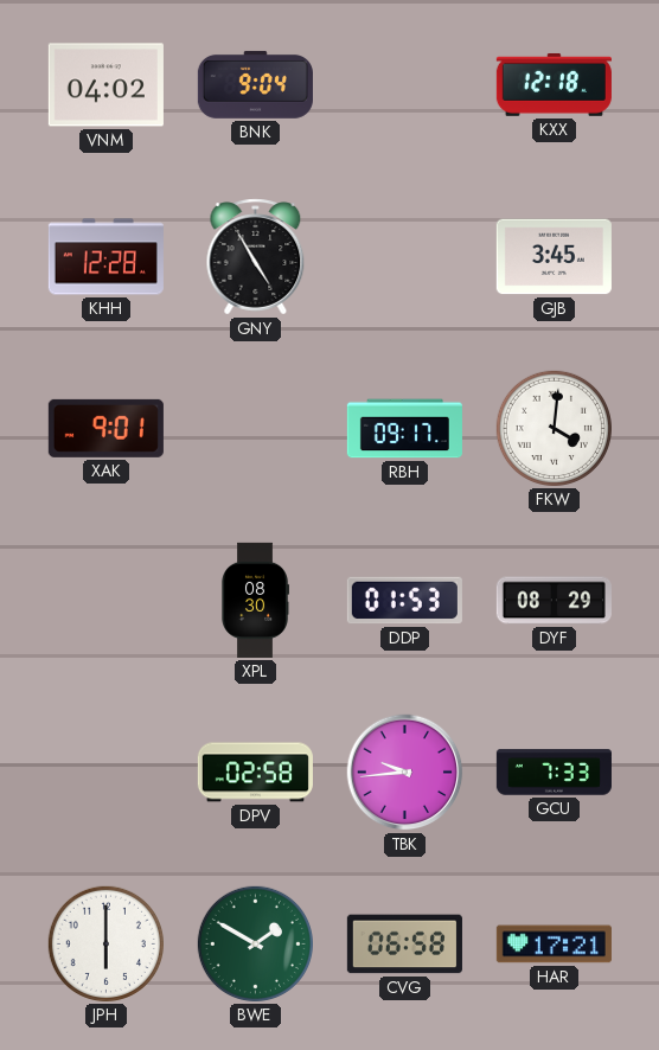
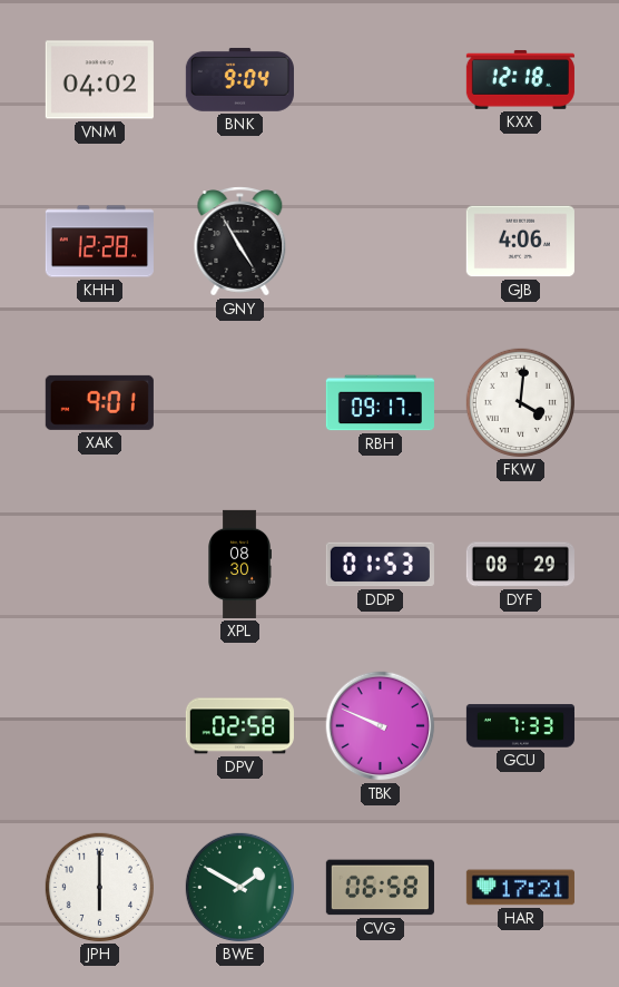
GJB: 3:45 -> 4:06 (520, 242)
TBK: 9:44 -> 9:49 (381, 726)
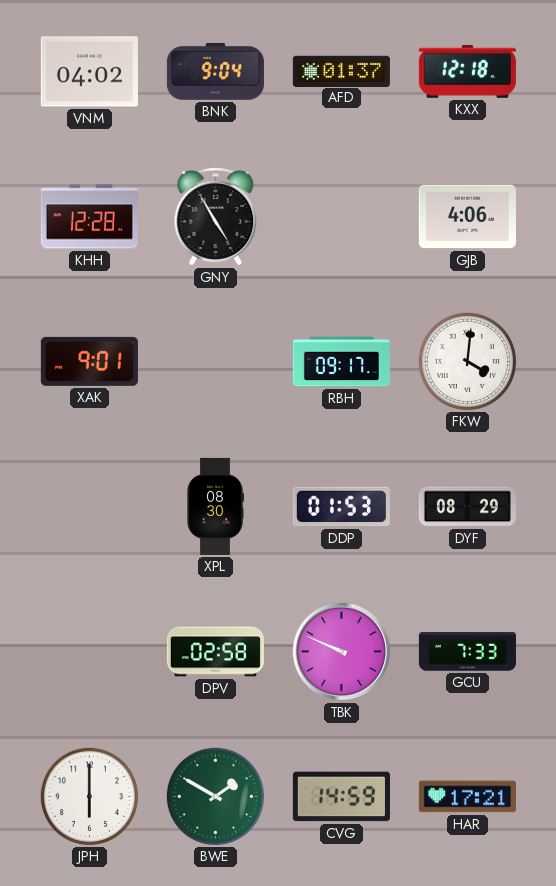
AFD: none -> 01:37 (341, 71)
CVG: 06:58 -> 14:59 (341, 797)
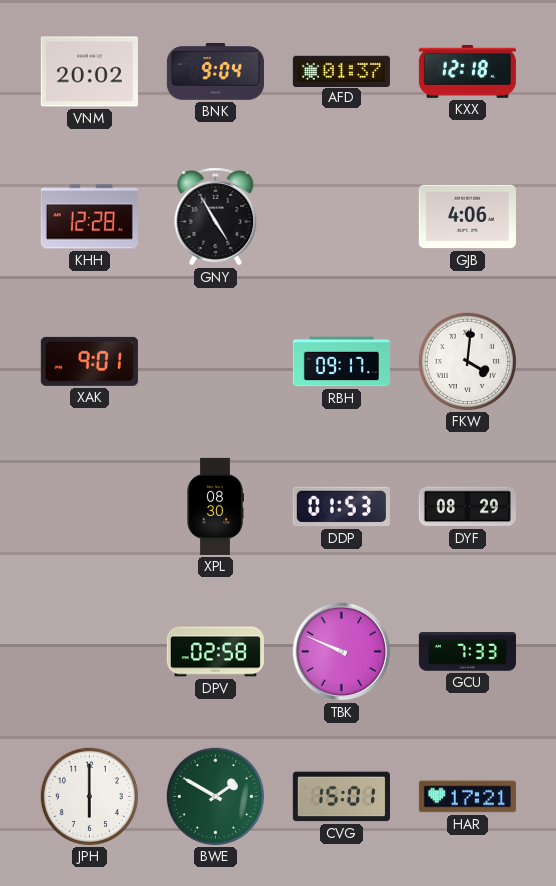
VNM: 04:02 -> 20:02 (89, 72)
CVG: 14:59 -> 15:01 (341, 797)
